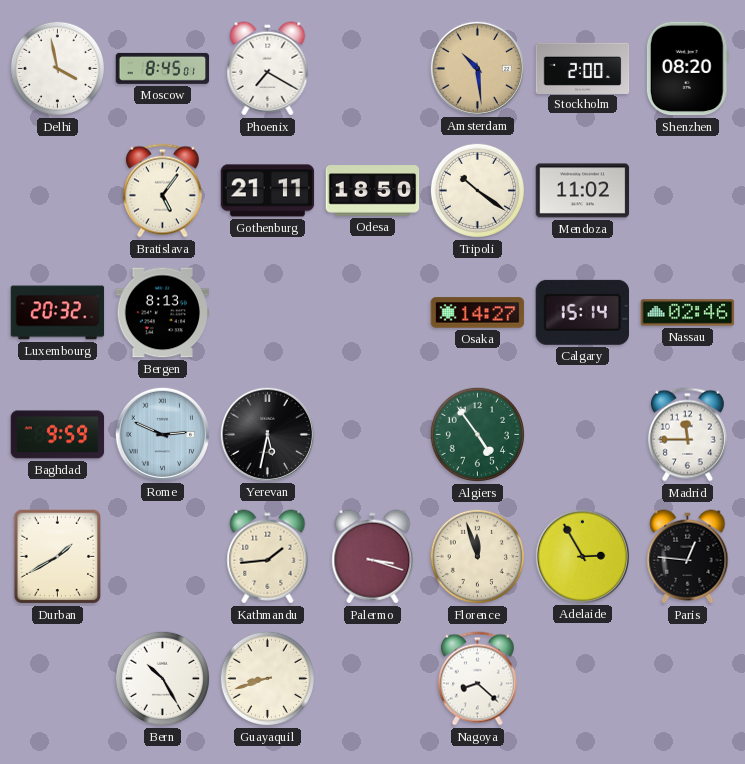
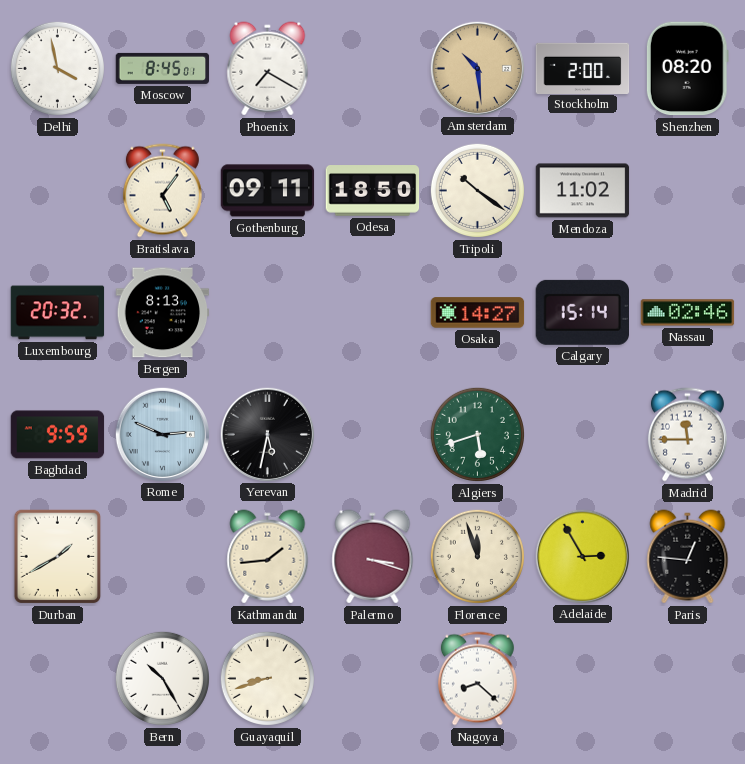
Gothenburg: 21:11 -> 09:11 (268, 191)
Algiers: 4:54 -> 5:42 (477, 434)
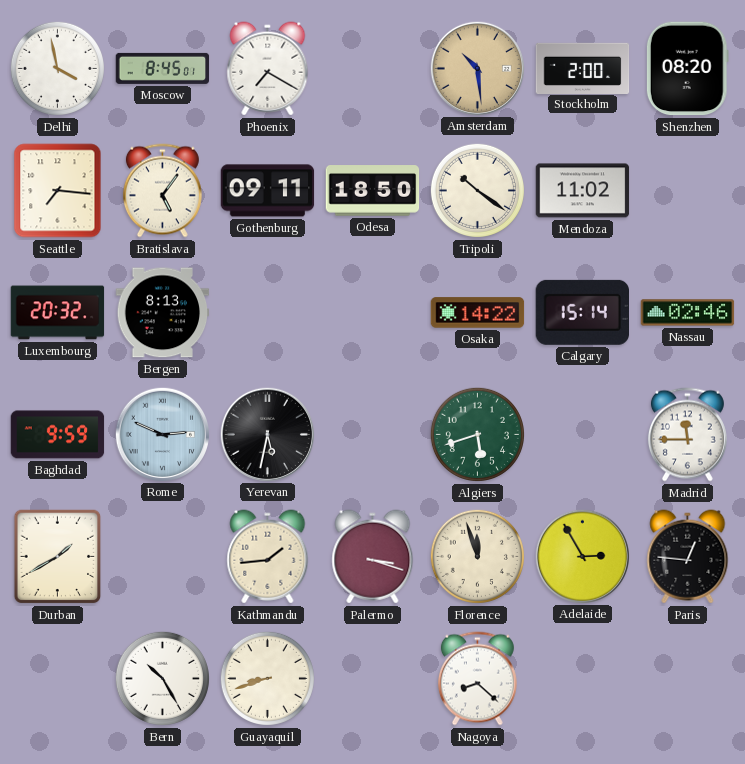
Seattle: none -> 7:16 (58, 191)
Osaka: 14:27 -> 14:22 (478, 313)
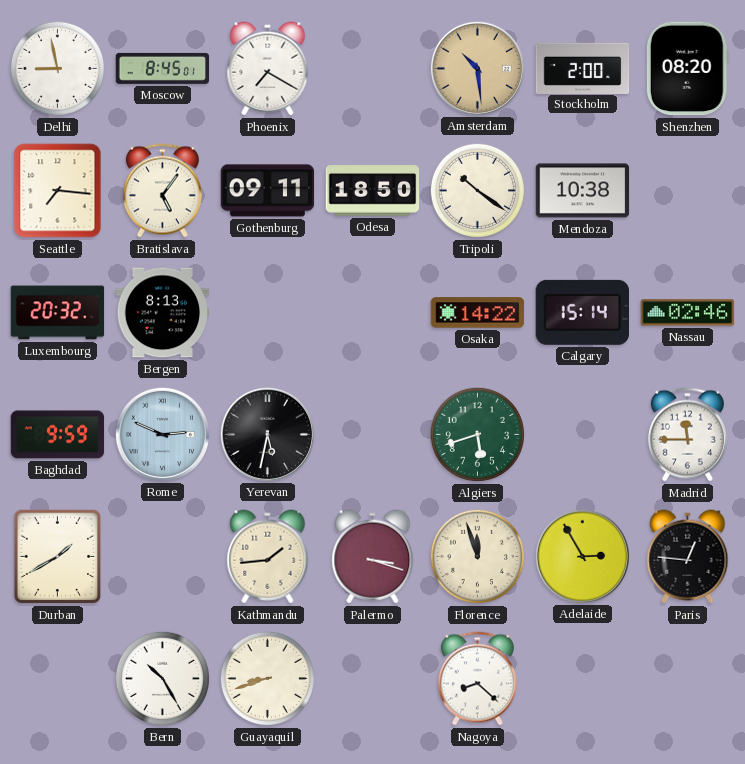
Delhi: 3:58 -> 8:58 (57, 68)
Mendoza: 11:02 -> 10:38 (583, 191)
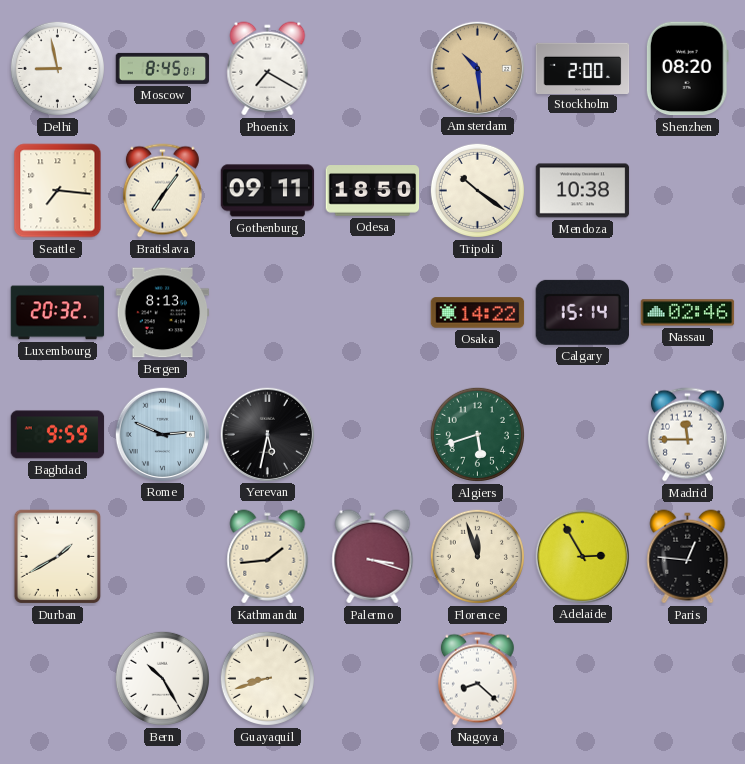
Bratislava: 5:06 -> 7:06 (162, 191)
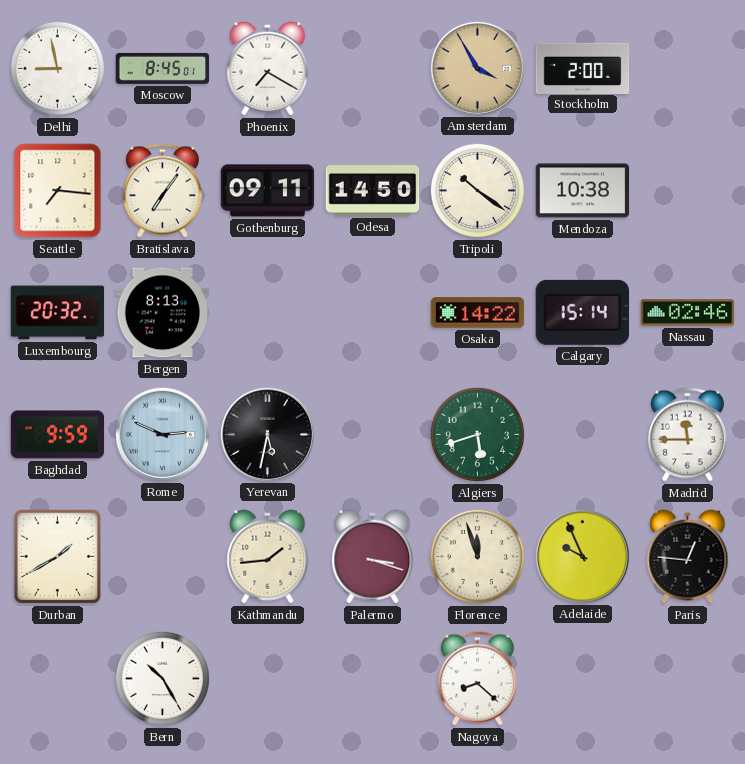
Amsterdam: 10:29 -> 3:55 (477, 68)
Shenzhen: 08:20 -> none (687, 69)
Odesa: 18:50 -> 14:50 (373, 191)
Adelaide: 2:55 -> 9:56 (582, 556)
Guayaquil: 8:42 -> none (267, 678)
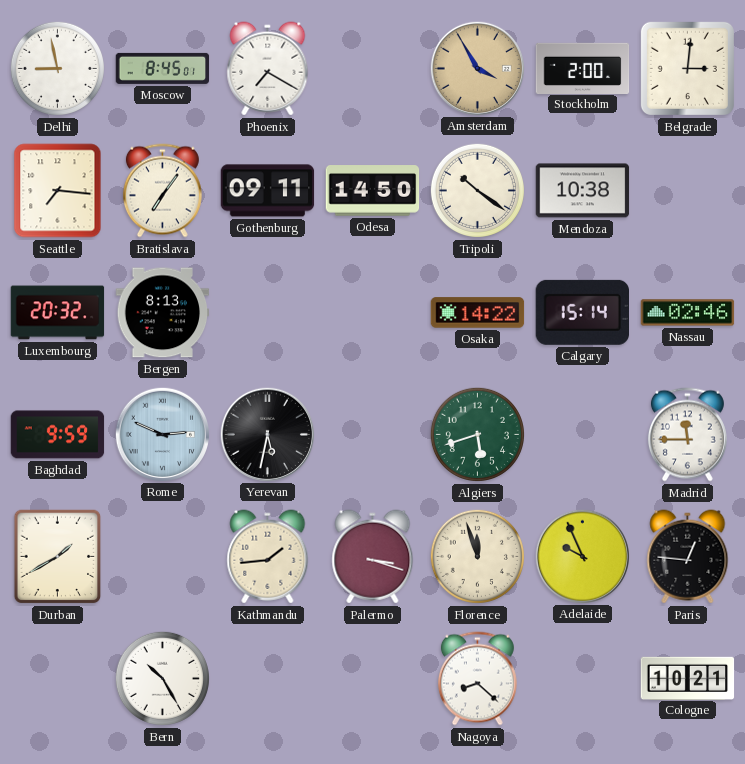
Belgrade: none -> 3:01 (687, 68)
Cologne: none -> 10:21 (688, 678)
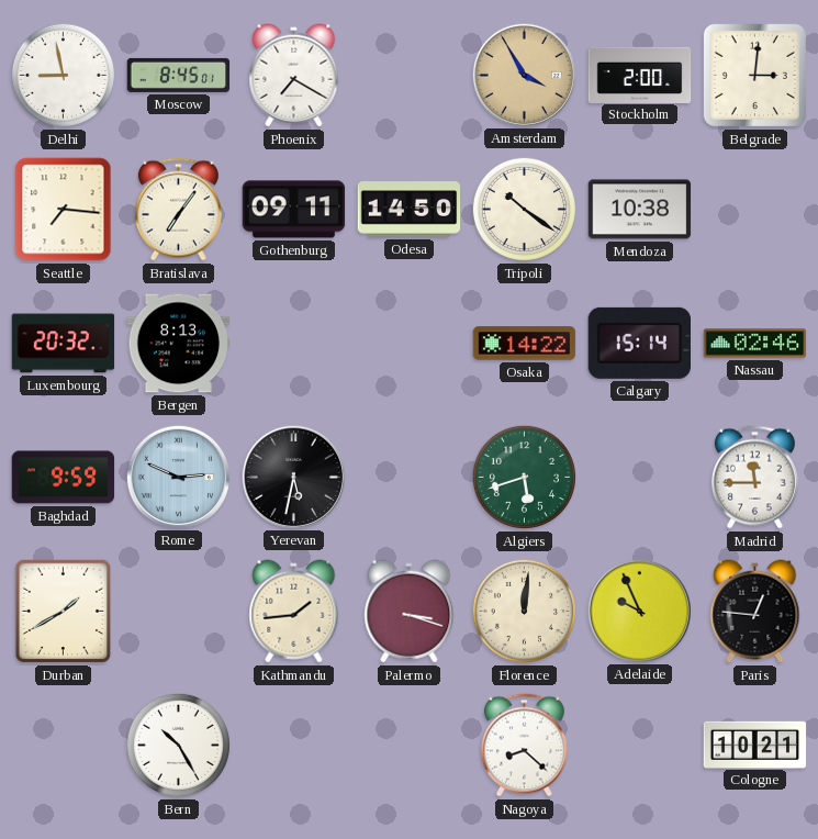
Florence: 11:57 -> 12:01 (524, 611)
